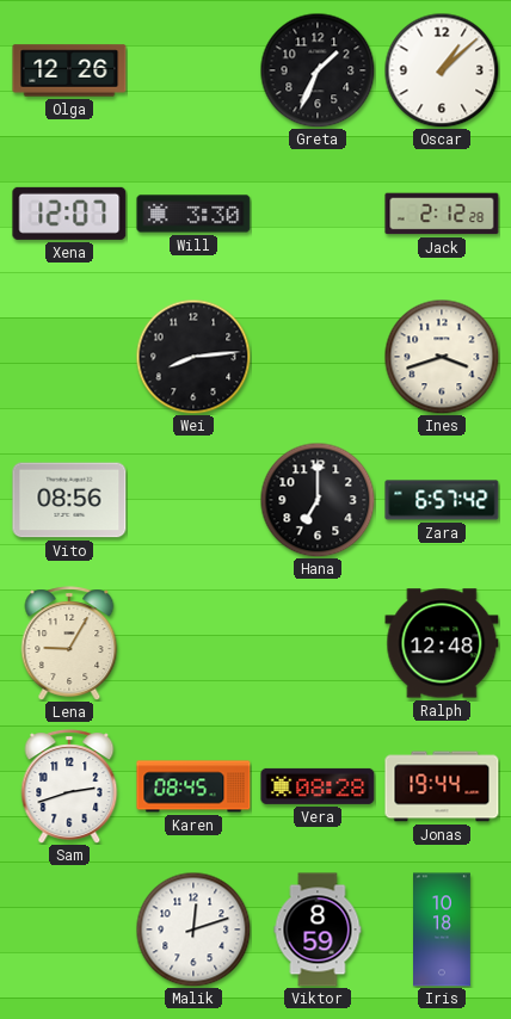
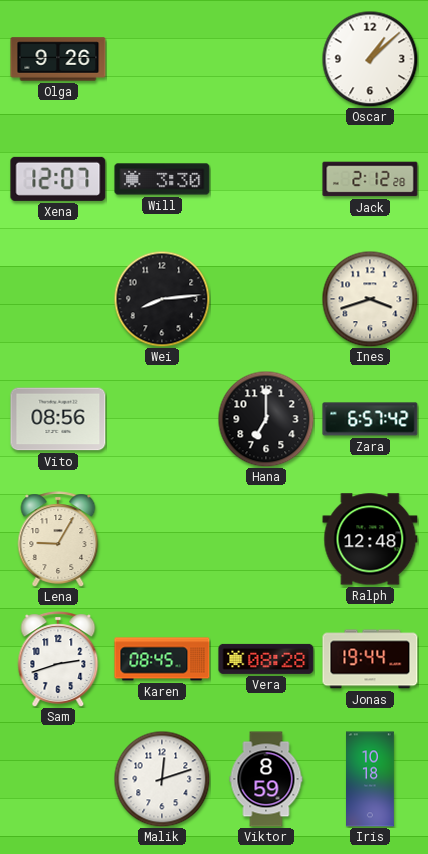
Olga: 12:26 -> 9:26 (58, 59)
Greta: 1:34 -> none (318, 70)
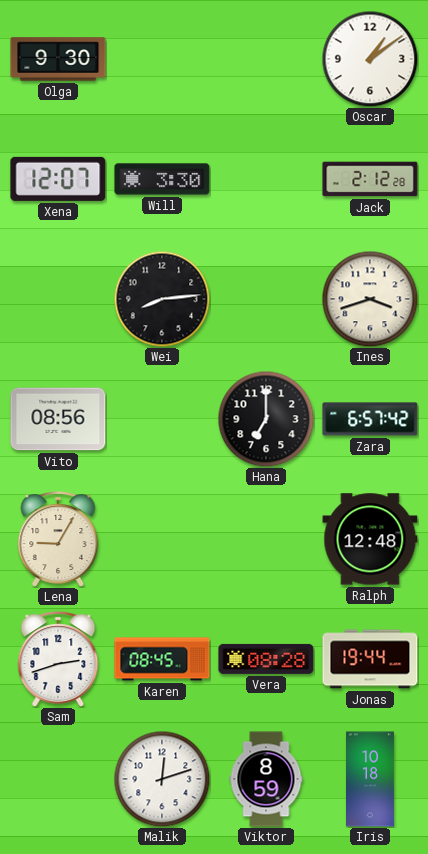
Olga: 9:26 -> 9:30 (58, 59)
Oscar: 1:08 -> 1:09 (370, 59)
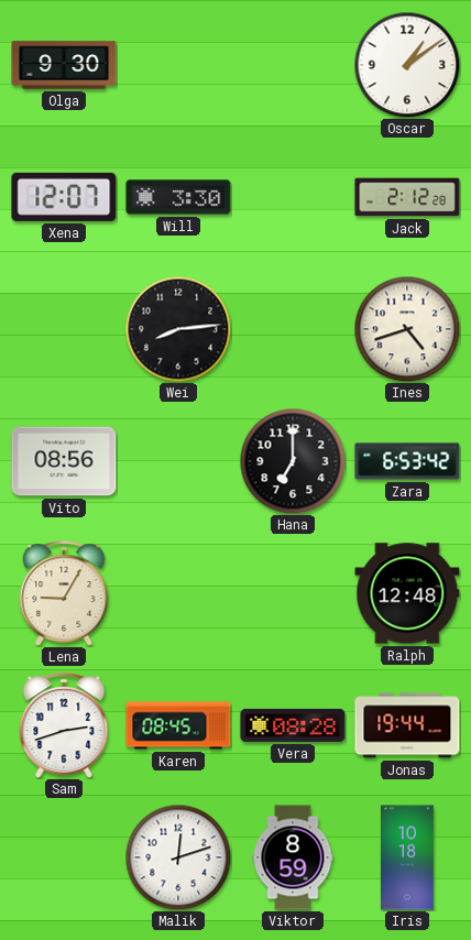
Ines: 3:42 -> 4:42 (407, 329)
Zara: 6:57 -> 6:53 (407, 461)
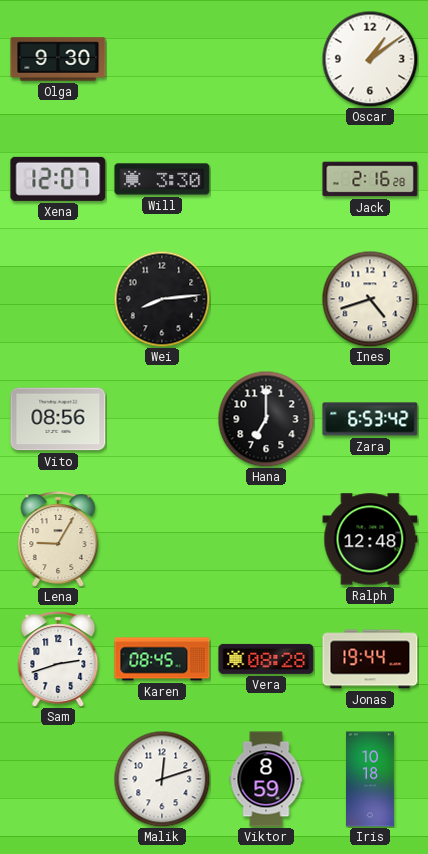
Jack: 2:12 -> 2:16 (370, 179)
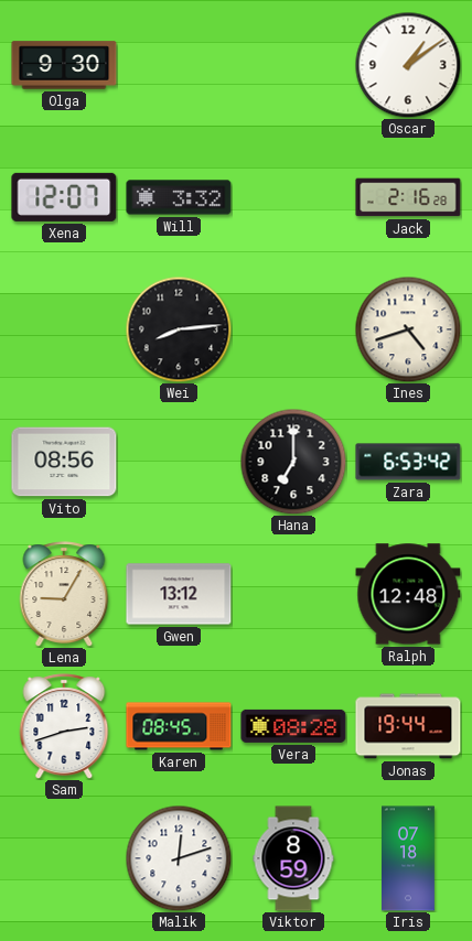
Will: 3:30 -> 3:32 (179, 197)
Gwen: none -> 13:12 (179, 594)
Iris: 10:18 -> 07:18 (409, 858)
